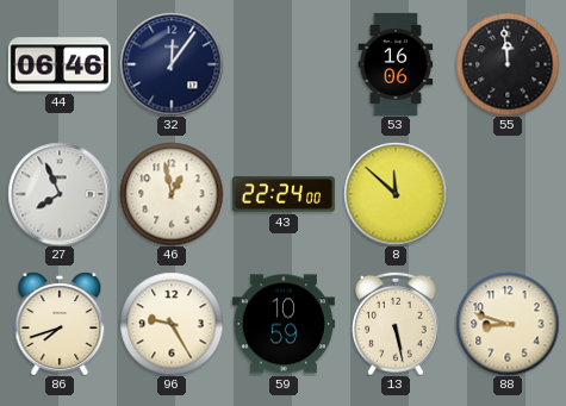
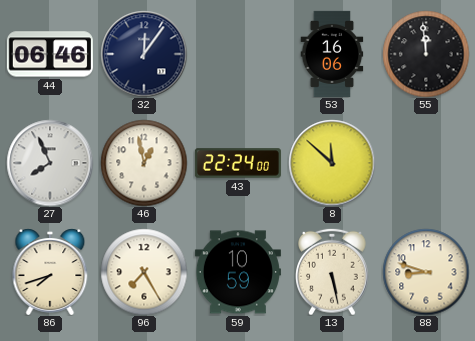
96: 9:25 -> 7:25 (144, 272)
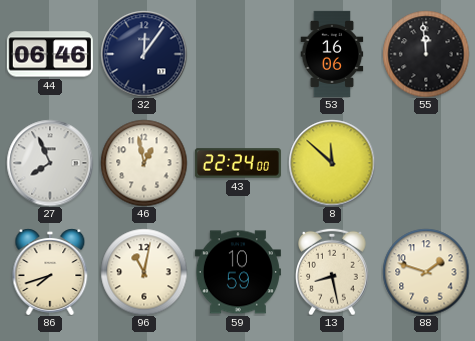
96: 7:25 -> 11:02 (144, 272)
13: 5:28 -> 8:28 (332, 272)
88: 8:48 -> 1:48 (426, 272)
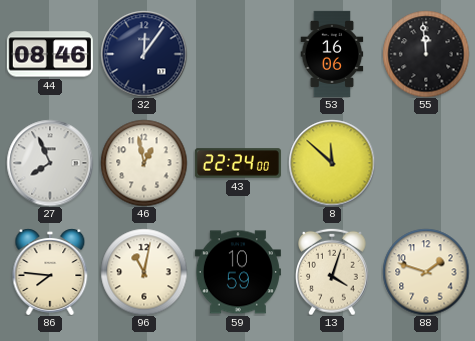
44: 06:46 -> 08:46 (50, 54)
86: 7:42 -> 7:46 (50, 272)
13: 8:28 -> 4:03 (332, 272)
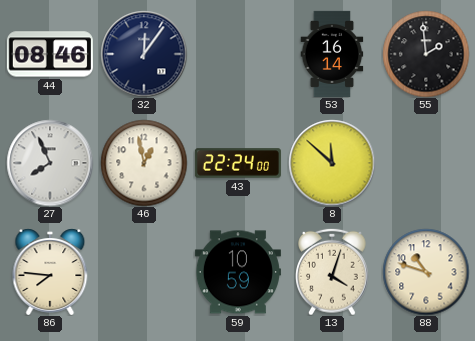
53: 16:06 -> 16:14 (332, 54)
55: 11:59 -> 1:59 (426, 54)
96: 11:02 -> none (144, 272)
88: 1:48 -> 10:48 (426, 272)
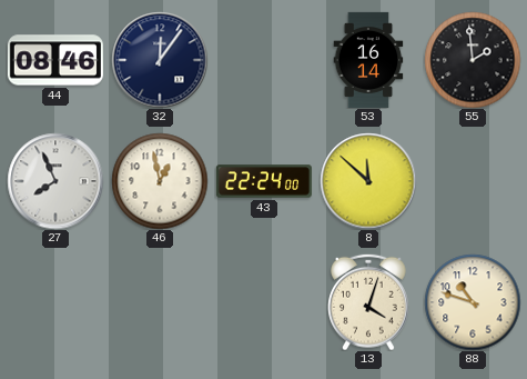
86: 7:46 -> none (50, 272)
59: 10:59 -> none (238, 272)
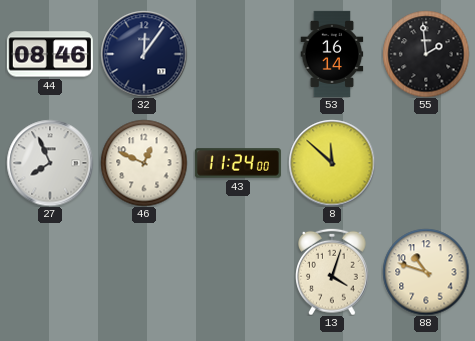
46: 12:58 -> 12:49 (144, 163)
43: 22:24 -> 11:24 (238, 163)
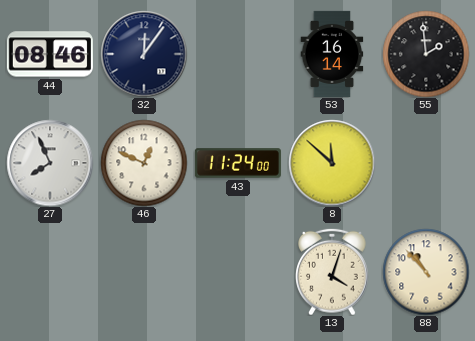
88: 10:48 -> 10:53 (426, 272)
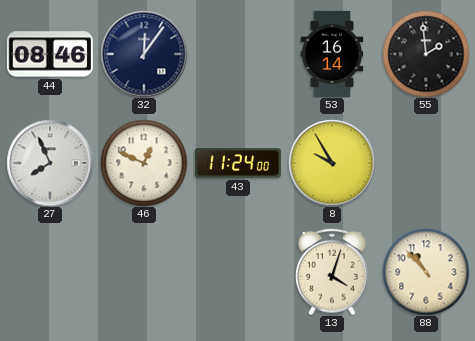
8: 11:52 -> 9:55 (332, 163)
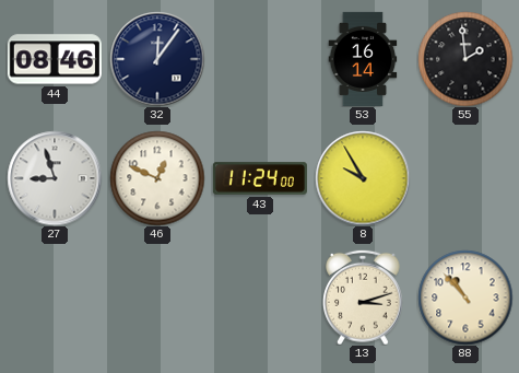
27: 7:56 -> 8:57 (55, 178)
13: 4:03 -> 3:12 (363, 298)
